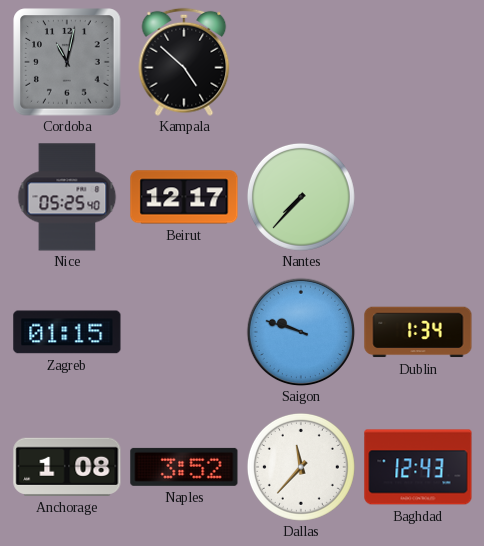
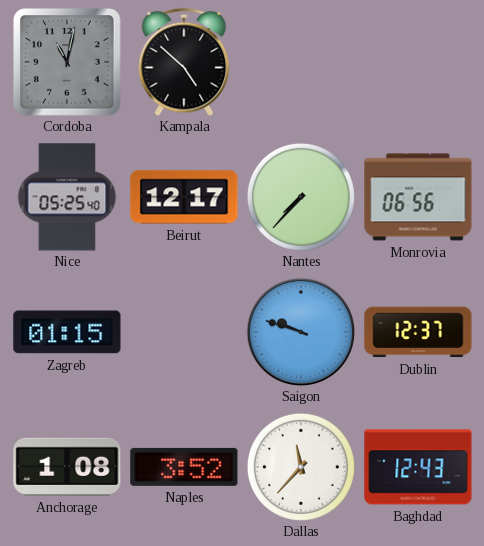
Monrovia: none -> 06:56 (418, 197)
Dublin: 1:34 -> 12:37 (418, 332)
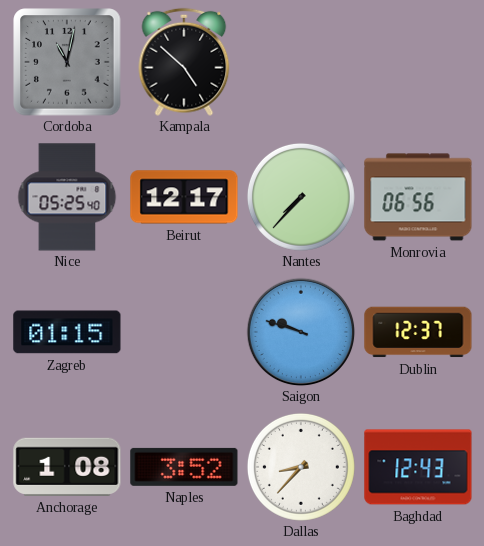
Dallas: 11:37 -> 8:37 (301, 467)
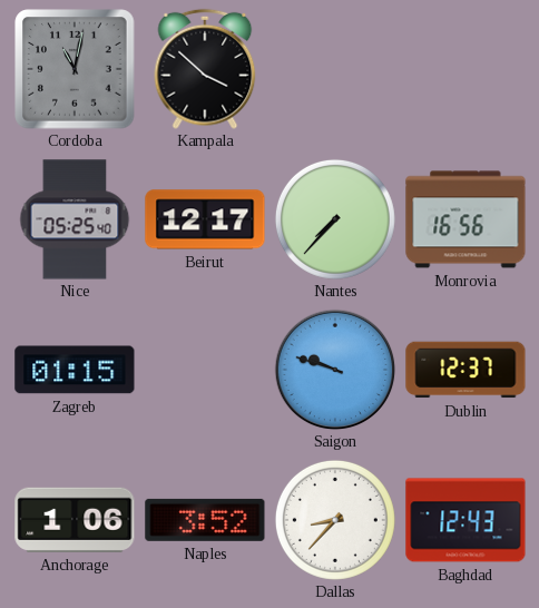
Kampala: 4:52 -> 3:52 (205, 69)
Monrovia: 06:56 -> 16:56 (465, 219)
Anchorage: 1:08 -> 1:06 (75, 520)
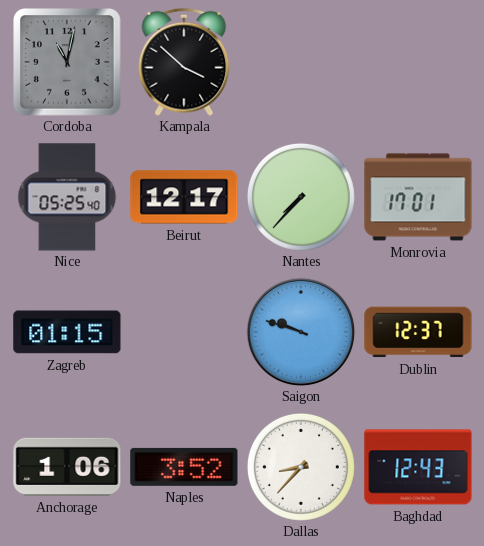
Monrovia: 16:56 -> 17:01 (418, 197)
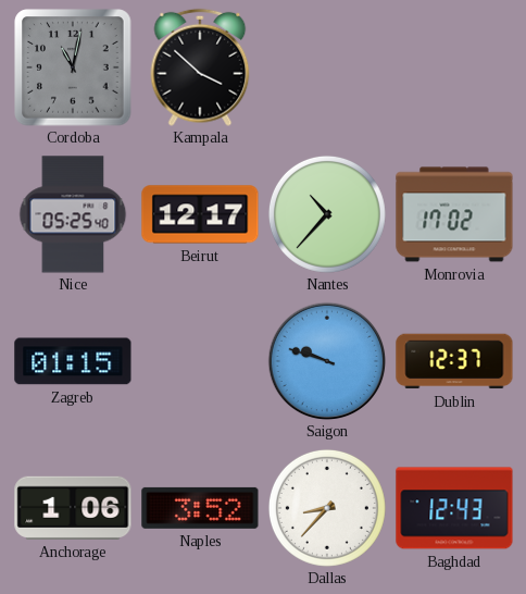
Nantes: 7:37 -> 10:37 (327, 214)
Monrovia: 17:01 -> 17:02 (454, 214)
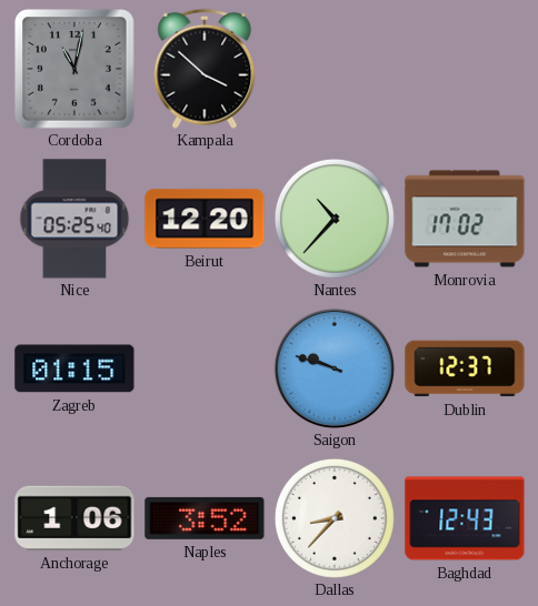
Beirut: 12:17 -> 12:20 (205, 219)
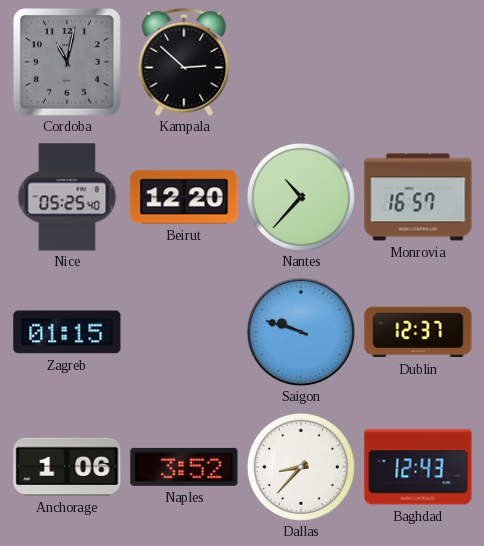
Kampala: 3:52 -> 2:52 (184, 62)
Monrovia: 17:02 -> 16:57 (418, 197)
